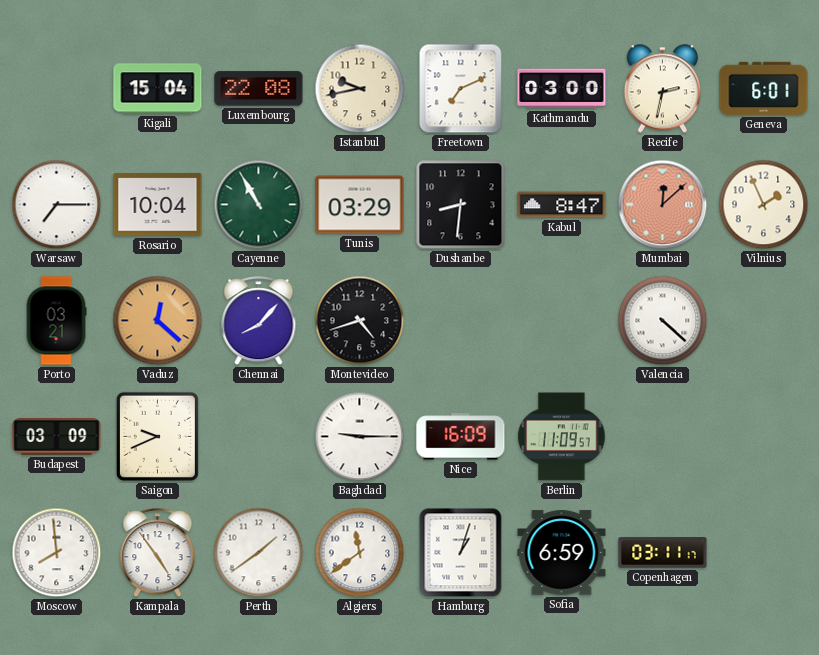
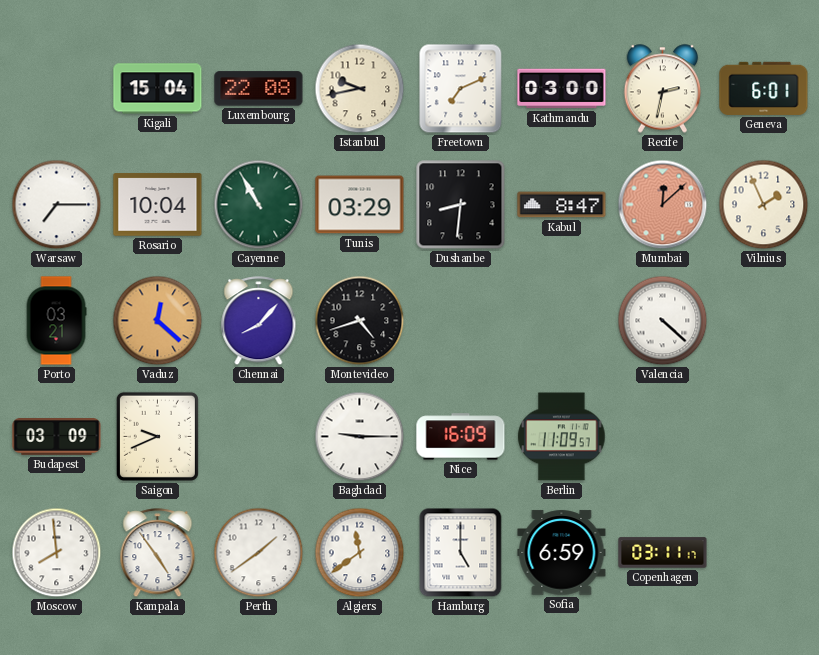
Hamburg: 1:03 -> 5:00 (461, 553)
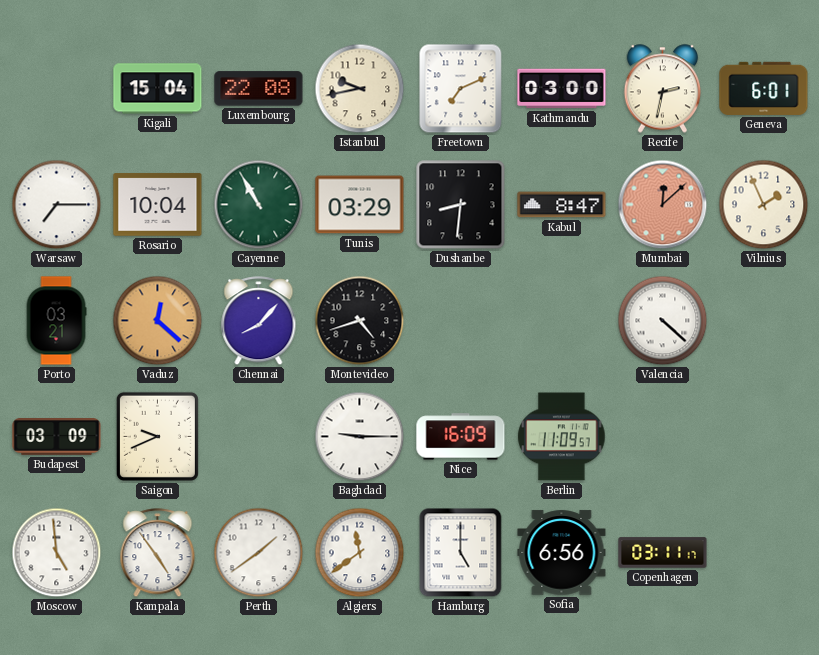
Moscow: 7:59 -> 4:59 (57, 553)
Sofia: 6:59 -> 6:56 (562, 553)
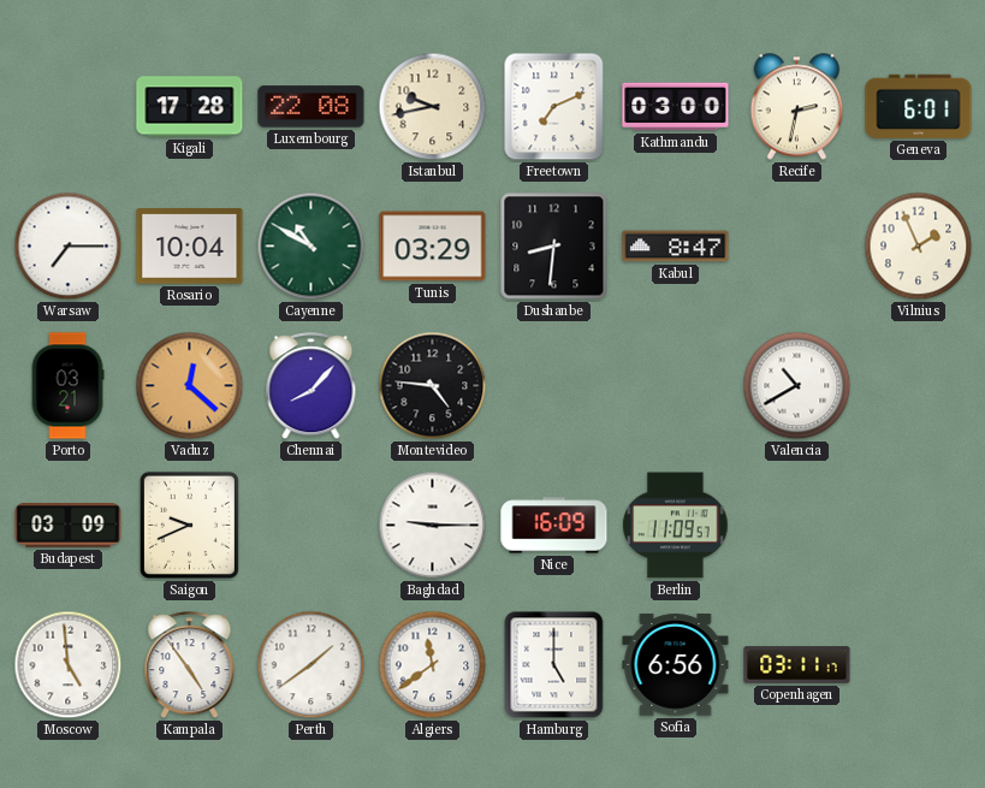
Kigali: 15:04 -> 17:28 (190, 107)
Cayenne: 10:55 -> 10:50 (311, 247)
Mumbai: 12:08 -> none (663, 205)
Montevideo: 4:42 -> 4:46 (433, 386)
Valencia: 4:22 -> 10:40 (797, 386)
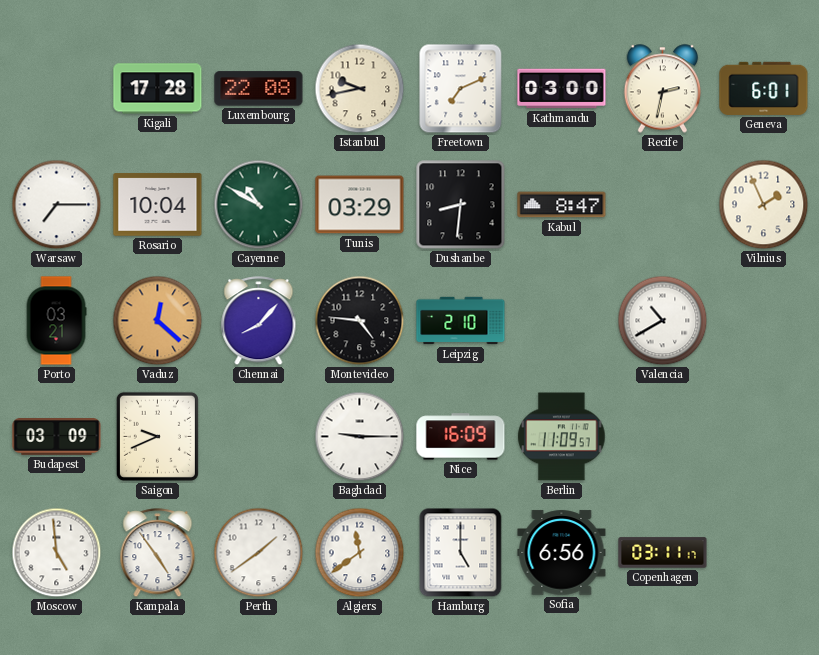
Leipzig: none -> 2:10 (461, 321)
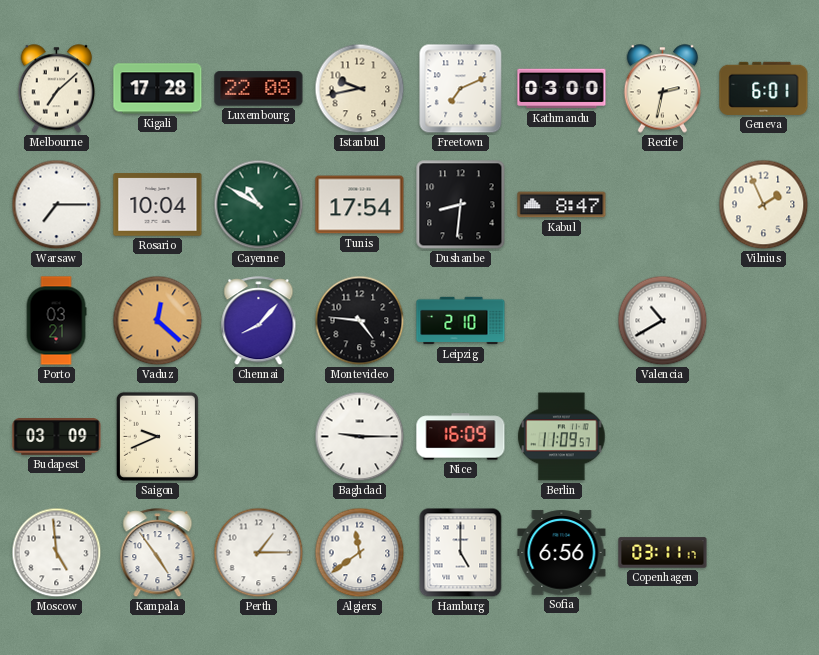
Melbourne: none -> 7:08 (57, 89)
Tunis: 03:29 -> 17:54 (360, 205)
Perth: 1:39 -> 1:15 (259, 553)
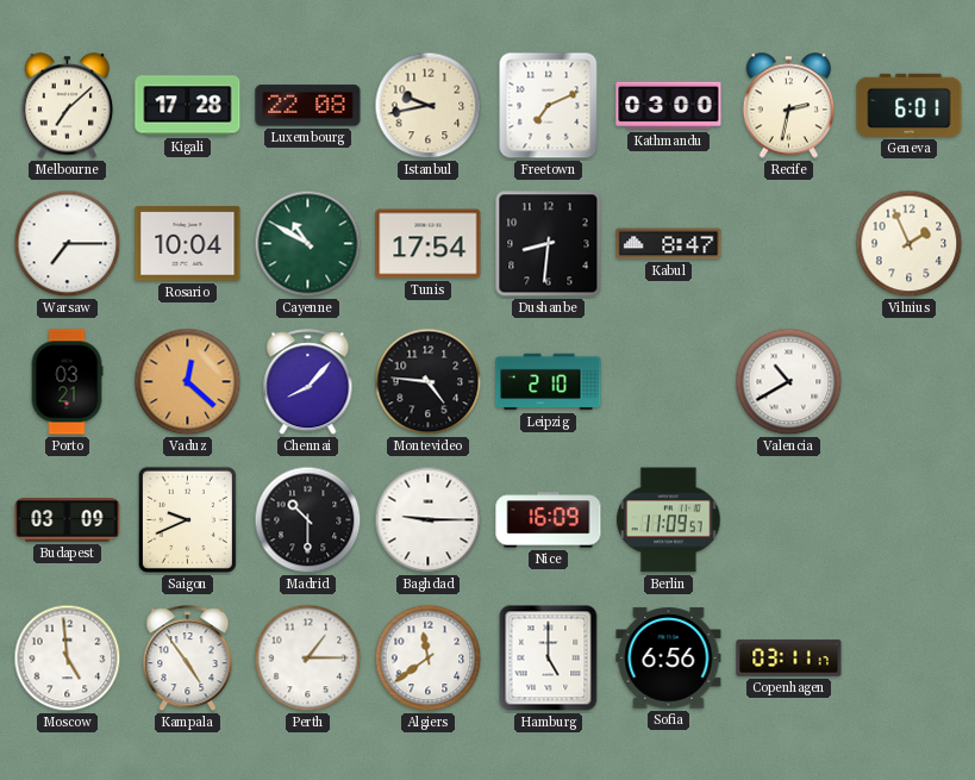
Madrid: none -> 10:30 (308, 520)
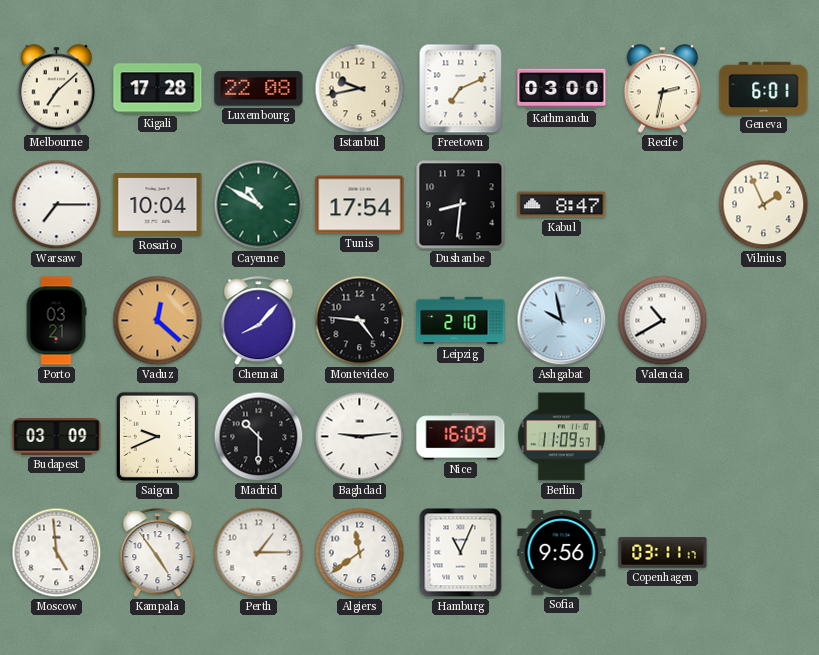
Ashgabat: none -> 9:58 (562, 321)
Baghdad: 9:15 -> 9:14 (360, 437)
Hamburg: 5:00 -> 11:04 (461, 553)
Sofia: 6:56 -> 9:56 (562, 553)
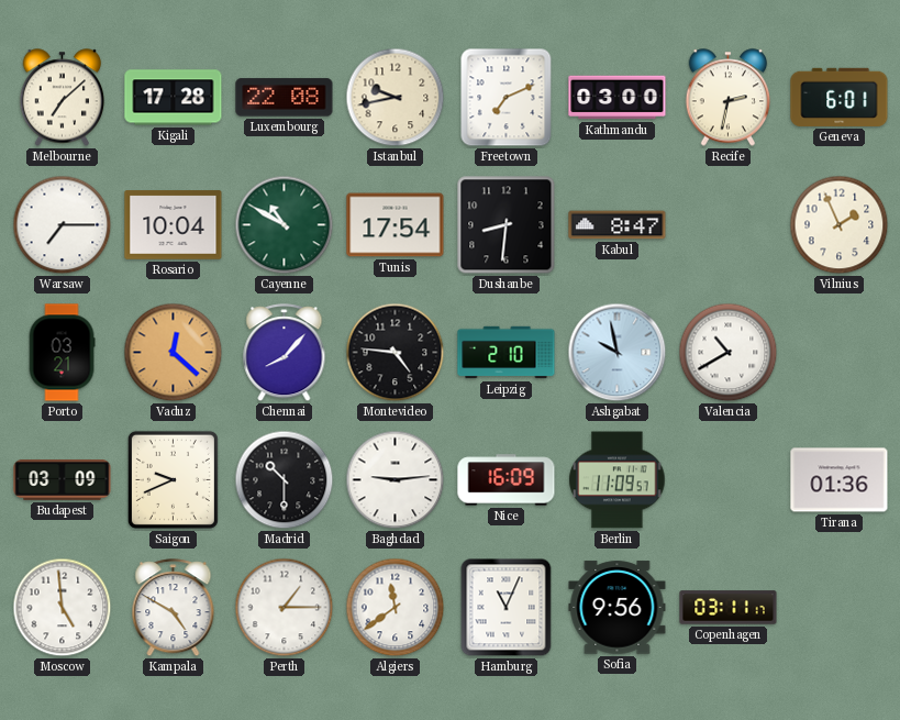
Tirana: none -> 01:36 (840, 480)
Kampala: 4:54 -> 4:50 (174, 608)
